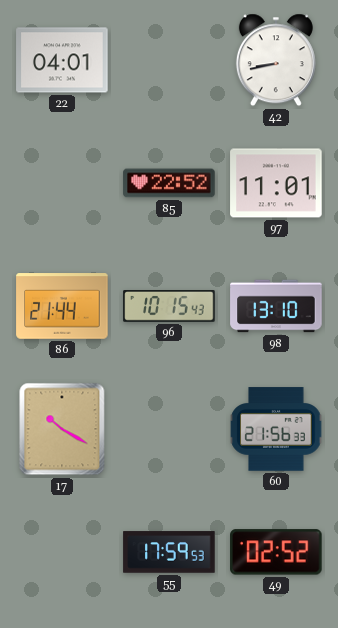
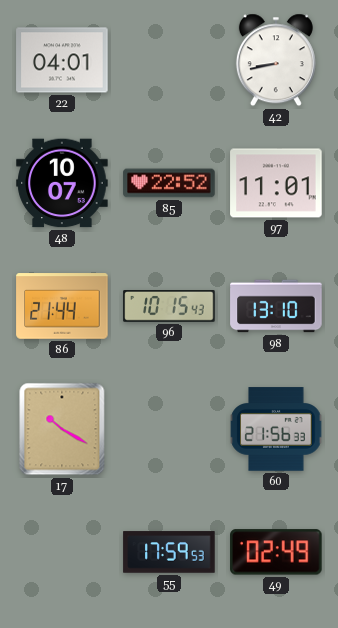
48: none -> 10:07 (62, 183)
49: 02:52 -> 02:49 (276, 552)
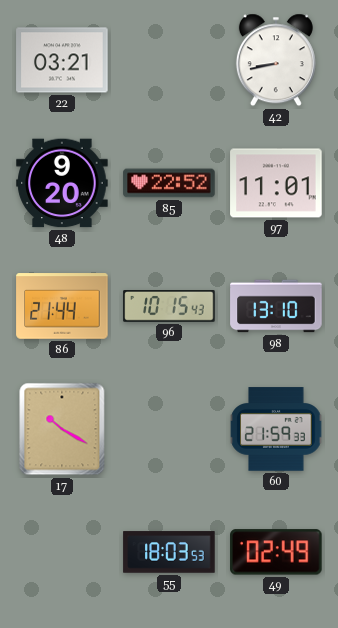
22: 04:01 -> 03:21 (62, 60)
48: 10:07 -> 9:20 (62, 183)
60: 21:56 -> 21:59 (276, 429)
55: 17:59 -> 18:03 (169, 552)
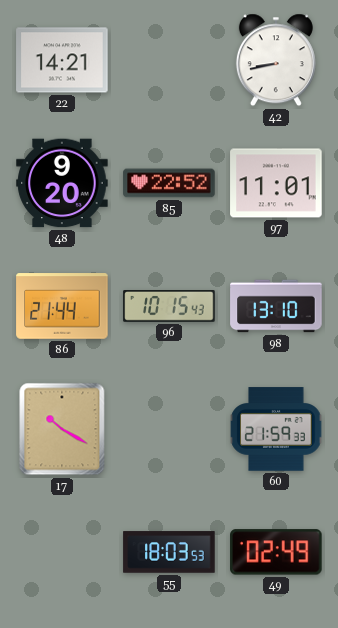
22: 03:21 -> 14:21 (62, 60)
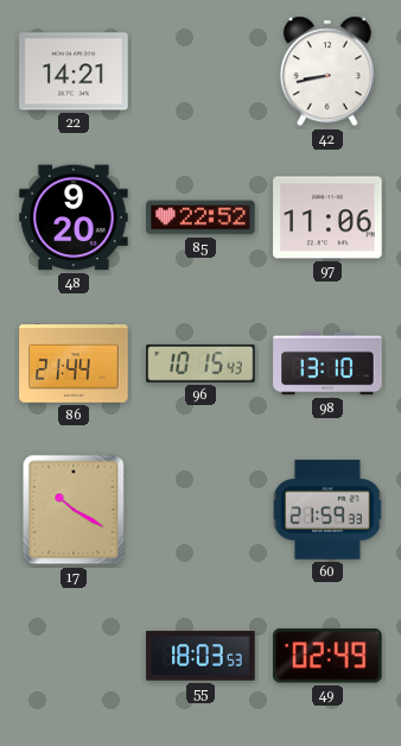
97: 11:01 -> 11:06 (327, 217)
